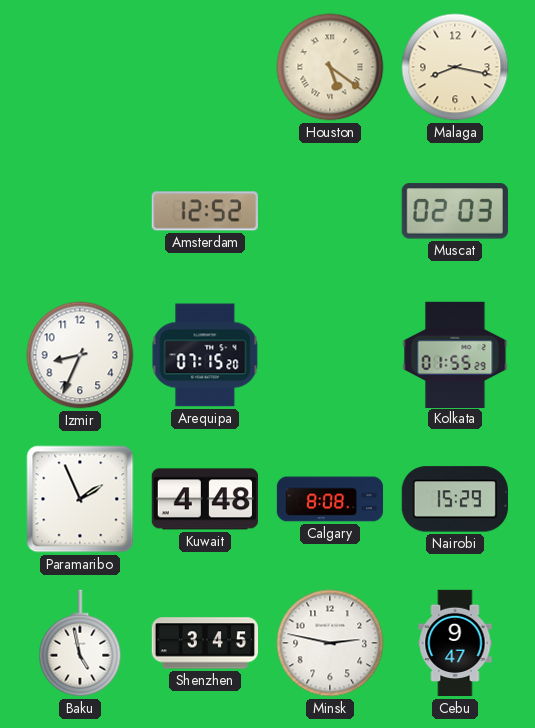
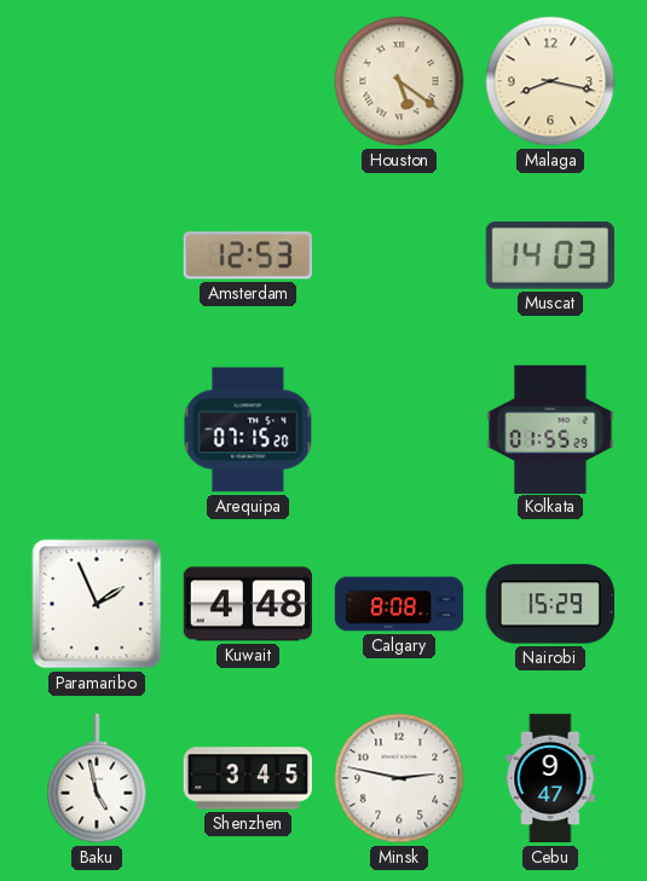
Amsterdam: 12:52 -> 12:53 (248, 255)
Muscat: 02:03 -> 14:03 (550, 255)
Izmir: 8:34 -> none (80, 355)
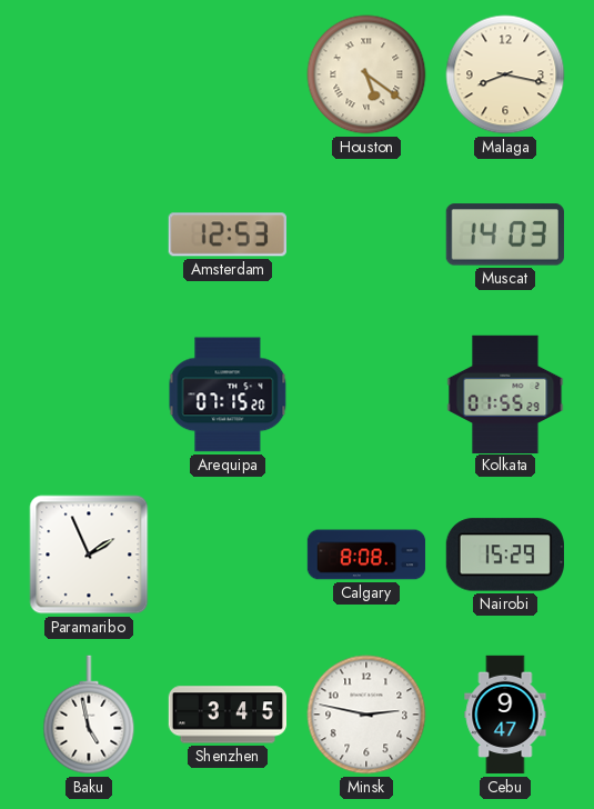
Kuwait: 4:48 -> none (247, 604)
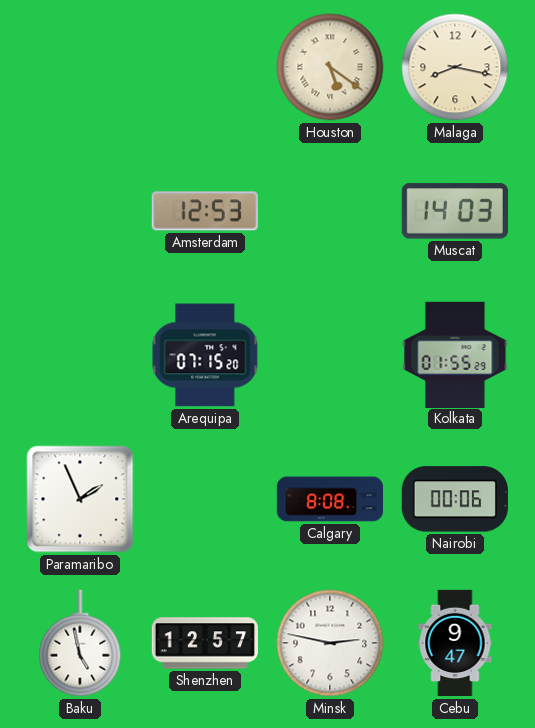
Nairobi: 15:29 -> 00:06 (455, 499)
Shenzhen: 3:45 -> 12:57 (204, 643)
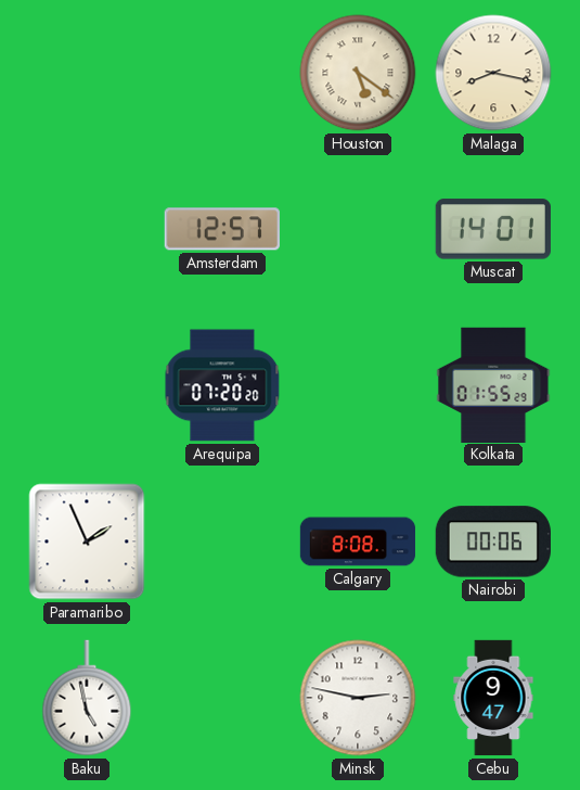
Amsterdam: 12:53 -> 12:57 (222, 229)
Muscat: 14:03 -> 14:01 (493, 229)
Arequipa: 07:15 -> 07:20 (222, 385)
Shenzhen: 12:57 -> none (204, 643)
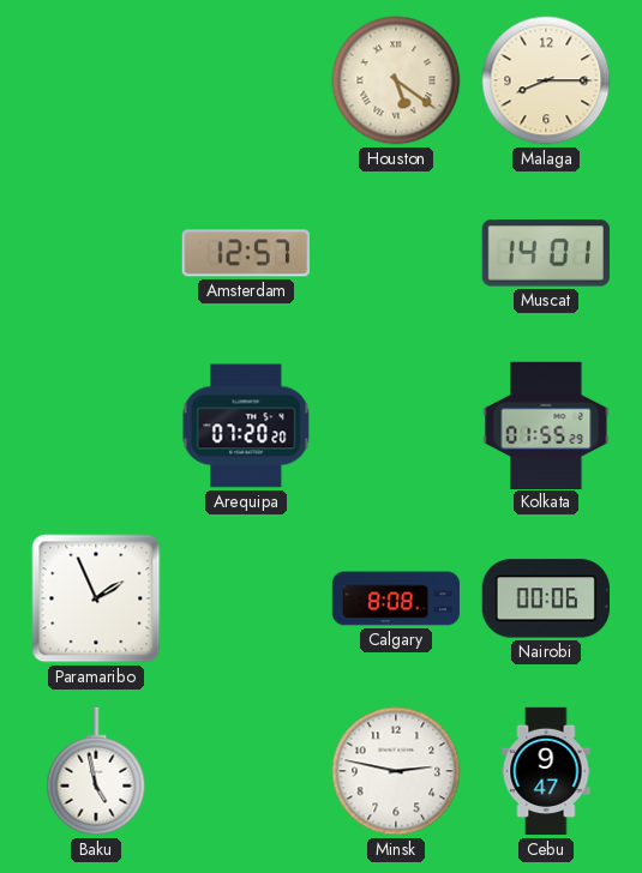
Malaga: 8:17 -> 8:15 (546, 80)
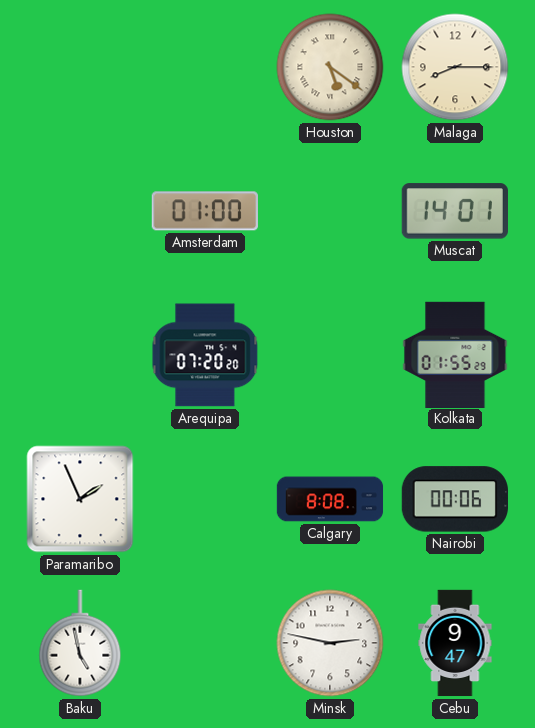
Amsterdam: 12:57 -> 01:00 (205, 211)
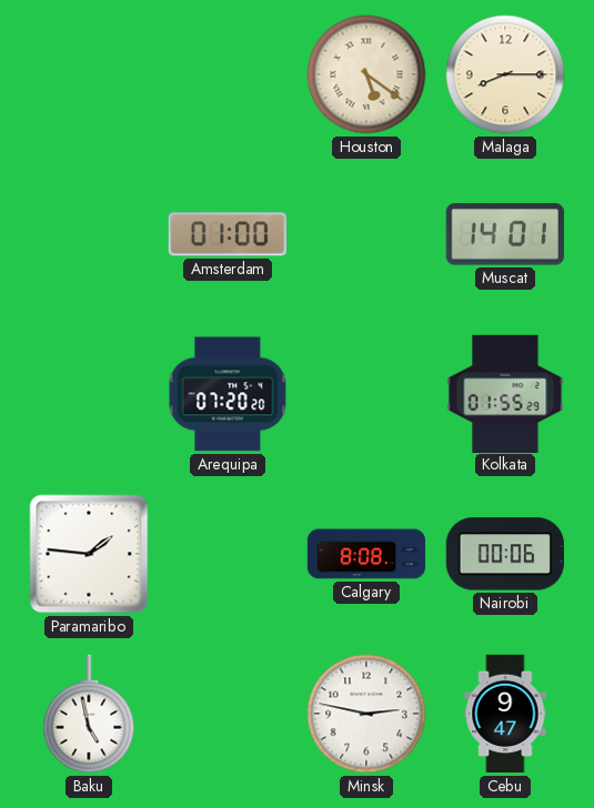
Paramaribo: 1:56 -> 1:46 (89, 554)
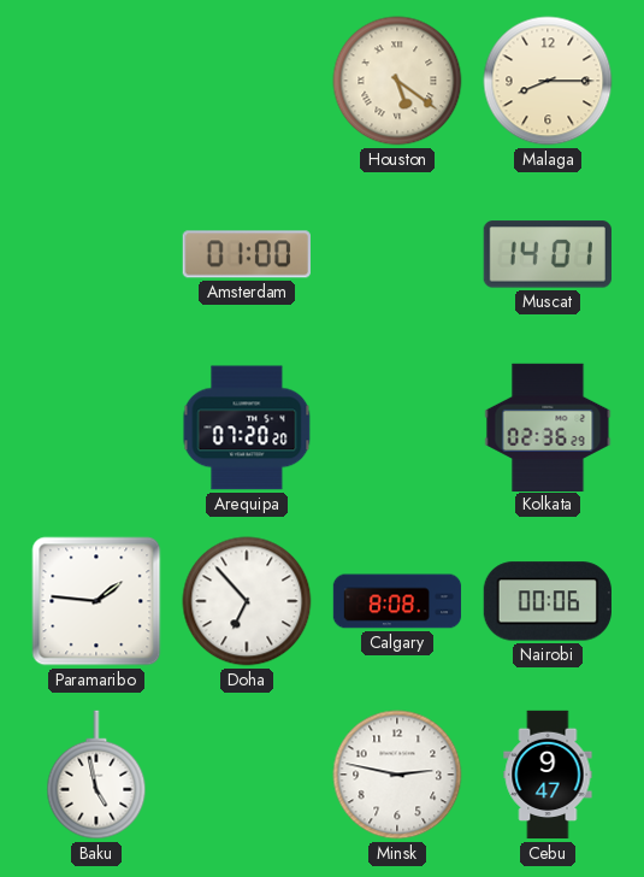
Kolkata: 01:55 -> 02:36 (548, 426)
Doha: none -> 6:53 (247, 601)
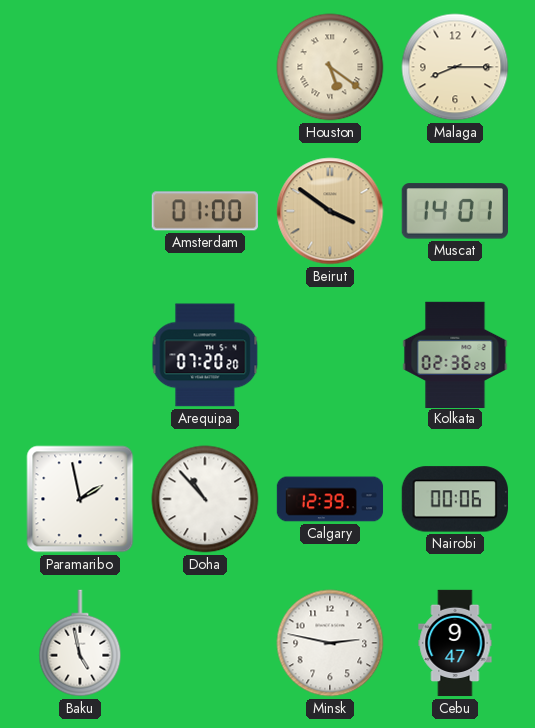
Beirut: none -> 3:51 (330, 211)
Paramaribo: 1:46 -> 1:58 (80, 499)
Doha: 6:53 -> 10:53 (205, 499)
Calgary: 8:08 -> 12:39 (330, 499)
